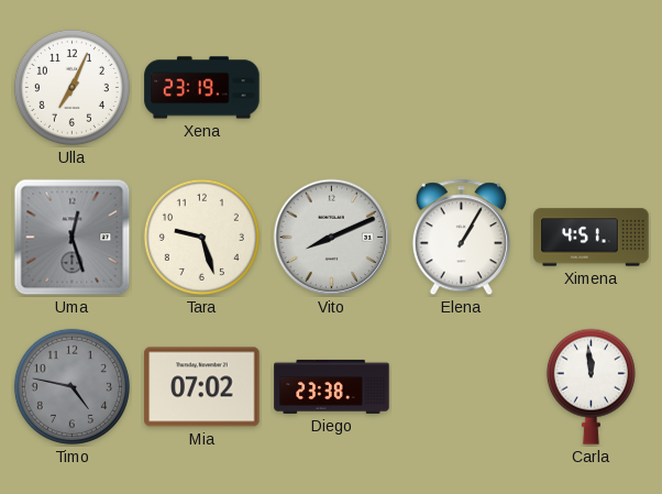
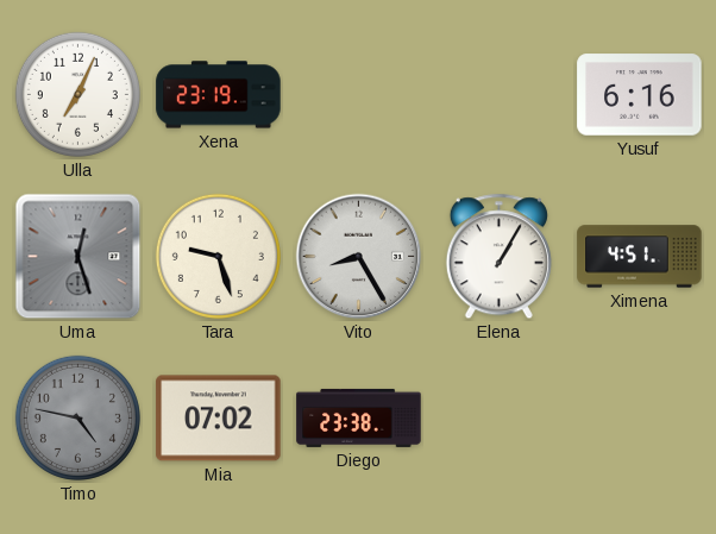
Yusuf: none -> 6:16 (640, 95)
Vito: 8:11 -> 8:25 (359, 257)
Carla: 11:59 -> none (591, 386)
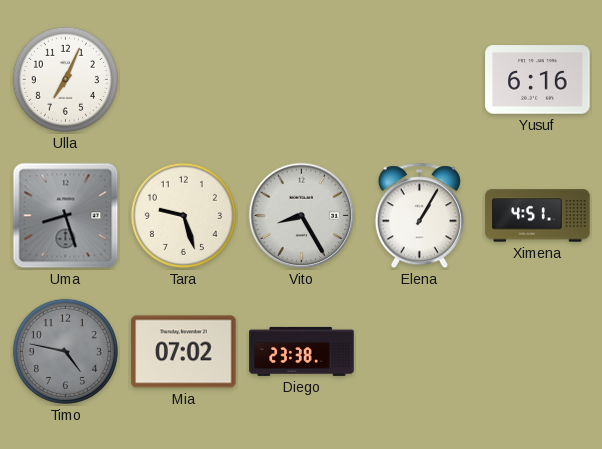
Xena: 23:19 -> none (219, 95)
Uma: 12:27 -> 8:27 (66, 216)
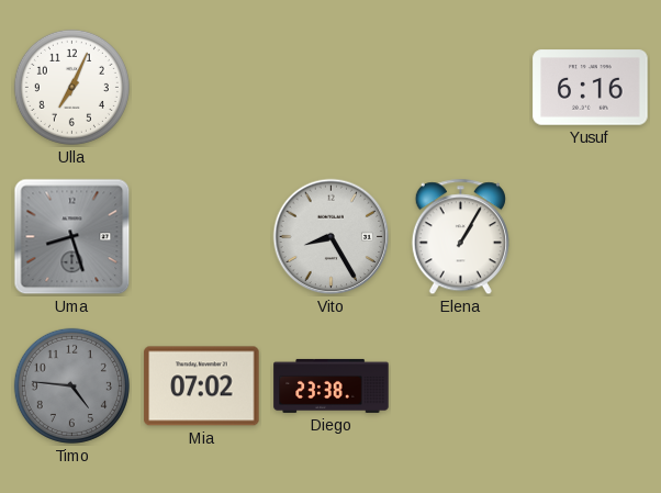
Tara: 9:27 -> none (183, 215)
Ximena: 4:51 -> none (538, 216)
Timo: 4:47 -> 4:46 (71, 385)
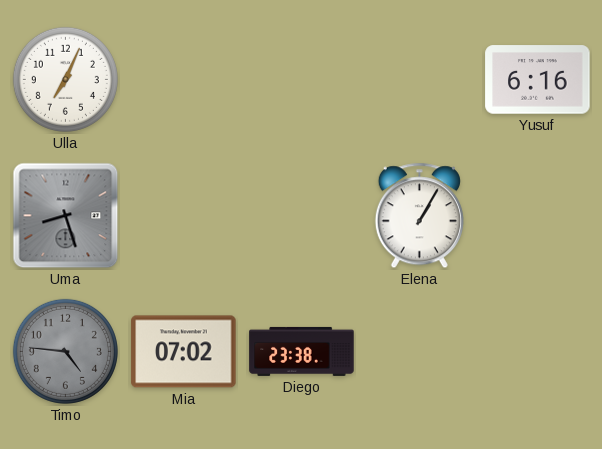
Vito: 8:25 -> none (332, 237)
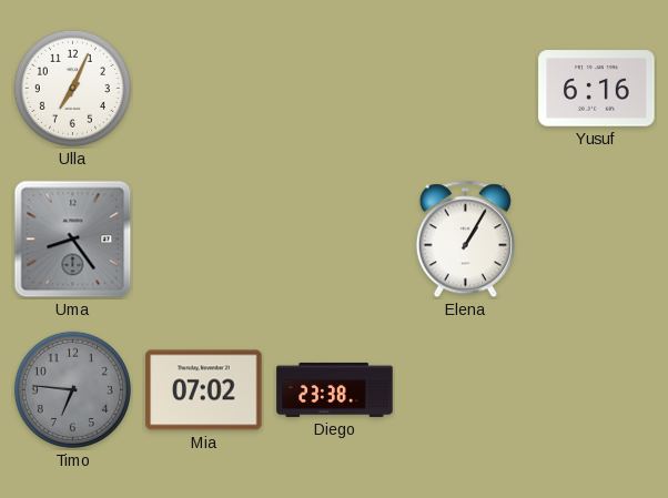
Uma: 8:27 -> 8:24 (73, 240)
Timo: 4:46 -> 6:46 (72, 389)
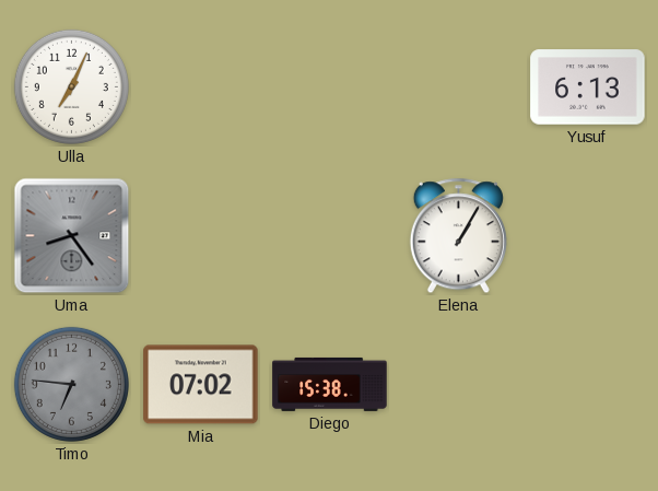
Yusuf: 6:16 -> 6:13 (588, 87)
Diego: 23:38 -> 15:38 (330, 384)
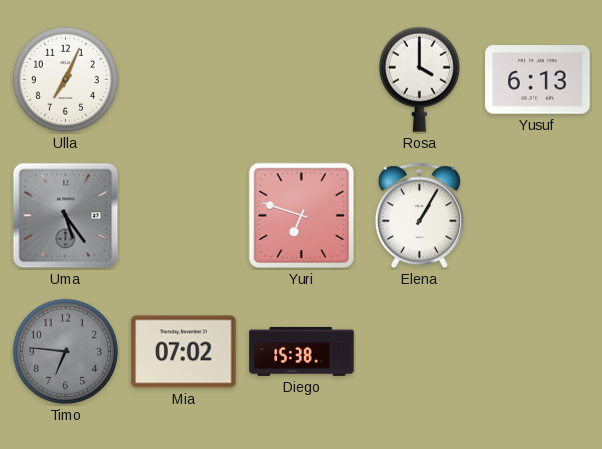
Rosa: none -> 4:00 (419, 79)
Uma: 8:24 -> 5:24 (66, 216)
Yuri: none -> 6:48 (302, 216)
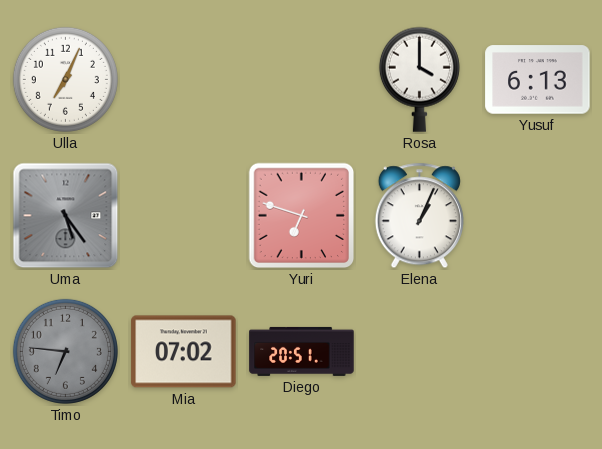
Elena: 1:05 -> 1:04 (419, 216)
Diego: 15:38 -> 20:51 (302, 351)
